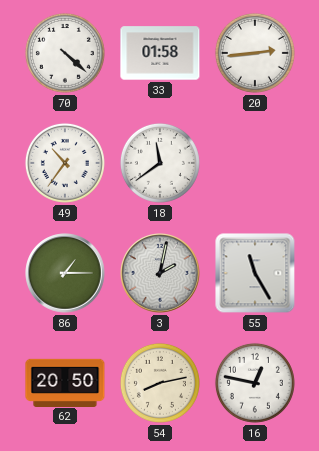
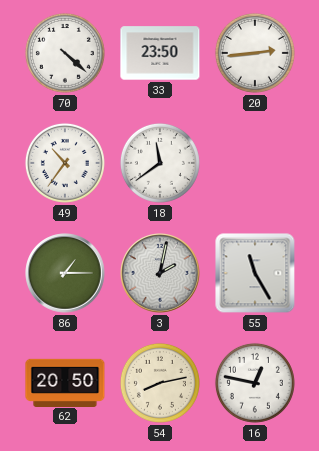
33: 01:58 -> 23:50 (160, 53)
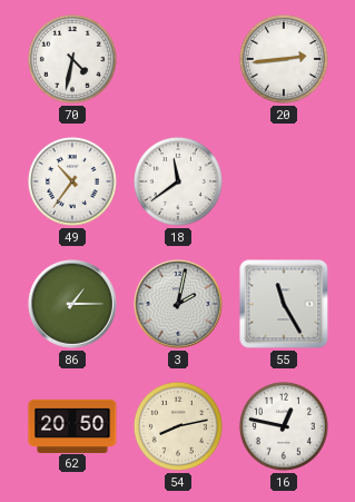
70: 4:22 -> 4:32 (72, 59)
33: 23:50 -> none (160, 53)
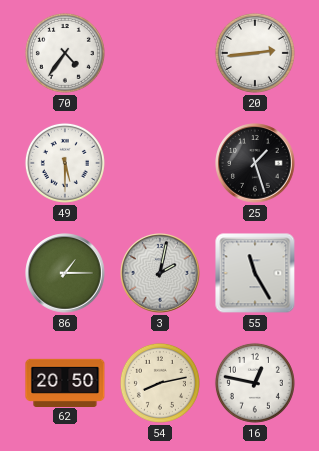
70: 4:32 -> 4:36 (65, 53)
49: 10:36 -> 5:30 (65, 163)
18: 11:39 -> none (178, 181)
25: none -> 1:27 (255, 163)
